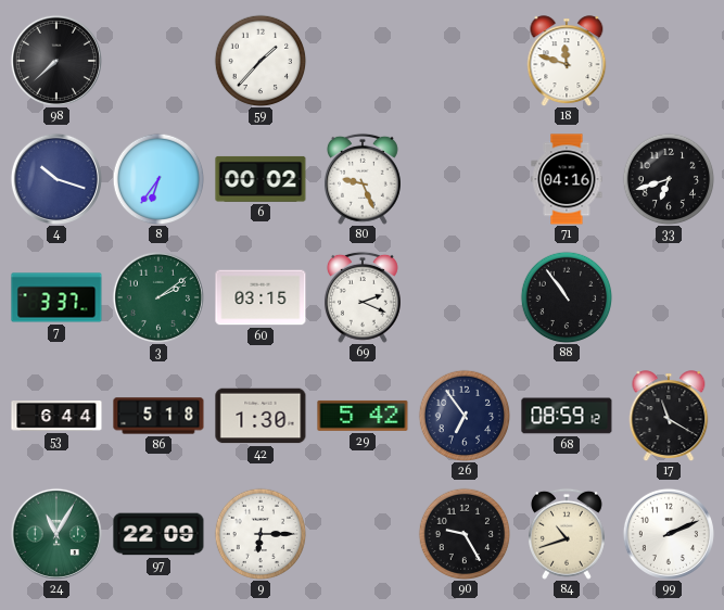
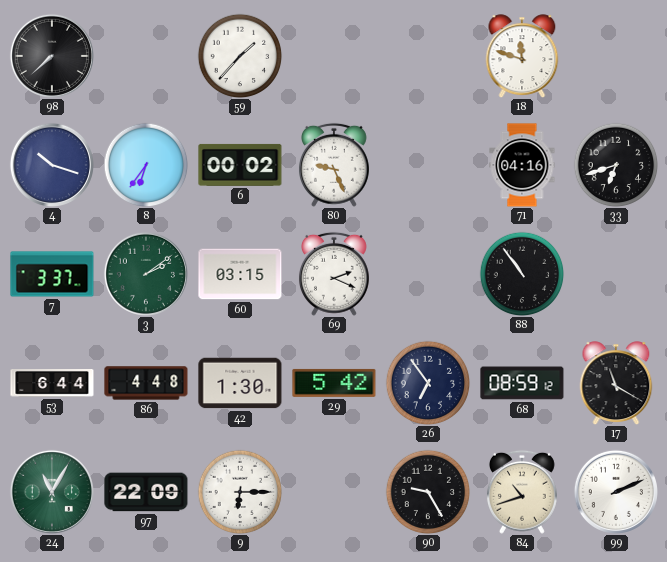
86: 5:18 -> 4:48 (146, 383)
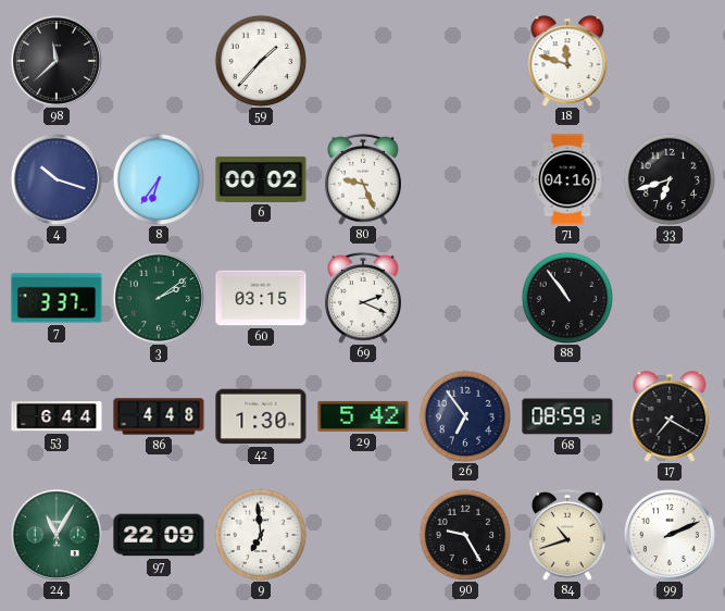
98: 7:38 -> 11:38 (57, 61)
17: 11:20 -> 7:20 (670, 416)
9: 6:15 -> 6:59 (261, 535)
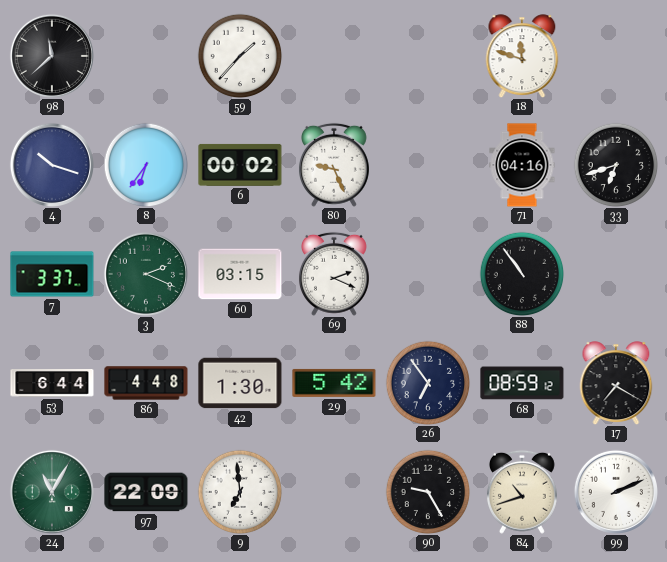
3: 2:09 -> 2:19 (146, 274)
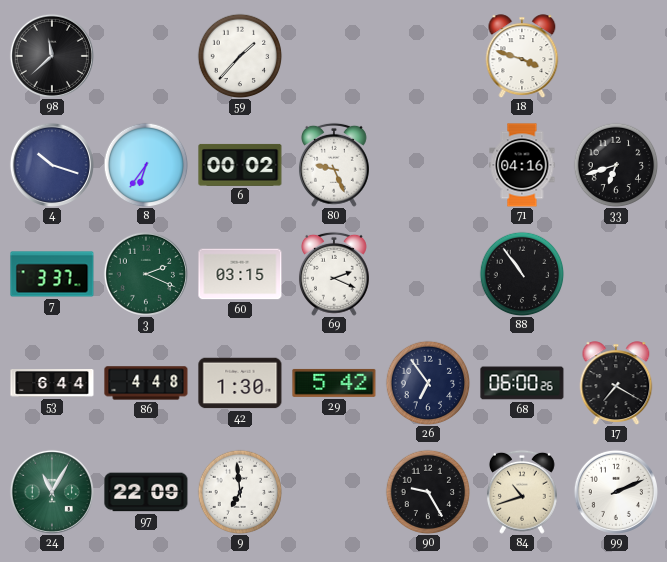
18: 11:48 -> 3:48 (522, 56)
68: 08:59 -> 06:00 (522, 383)
